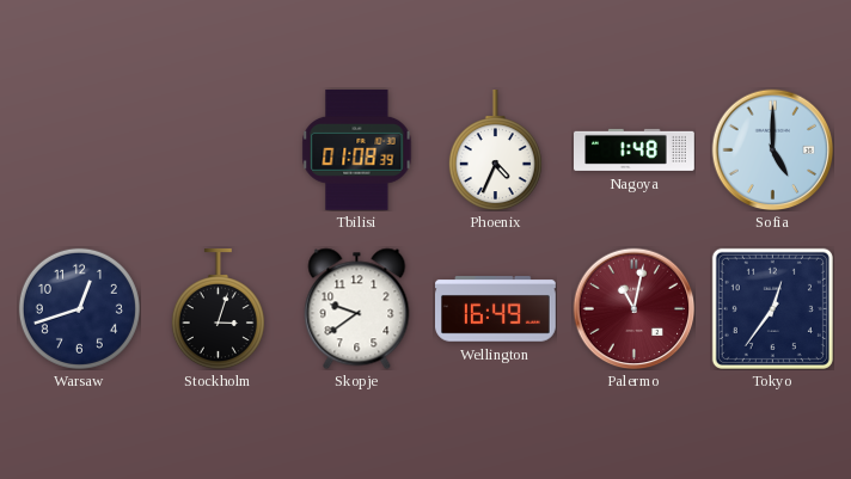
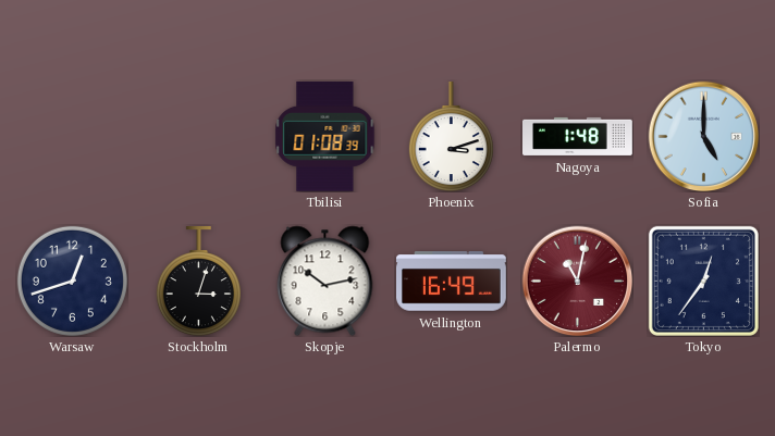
Phoenix: 4:34 -> 3:12 (451, 137)
Skopje: 9:39 -> 10:13 (325, 281)
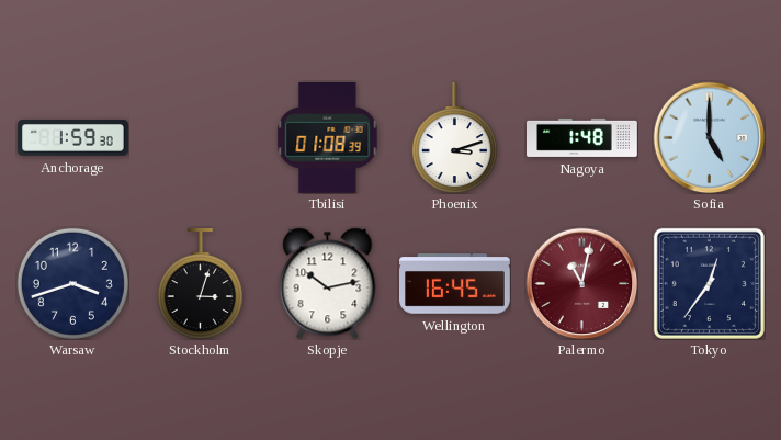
Anchorage: none -> 1:59 (73, 138)
Warsaw: 12:42 -> 3:42 (72, 283)
Wellington: 16:49 -> 16:45 (455, 284)
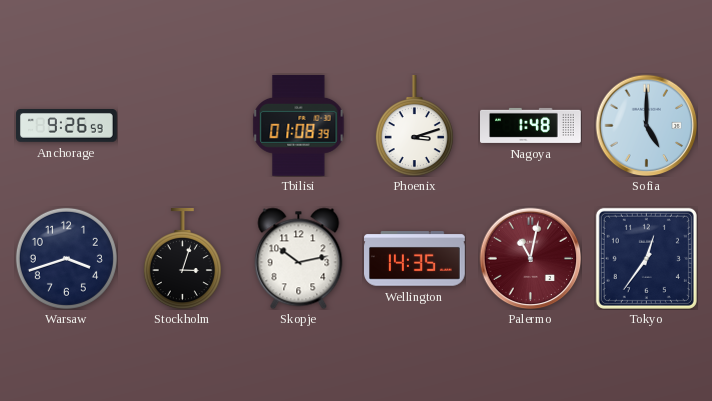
Anchorage: 1:59 -> 9:26 (67, 126)
Wellington: 16:45 -> 14:35 (415, 259)
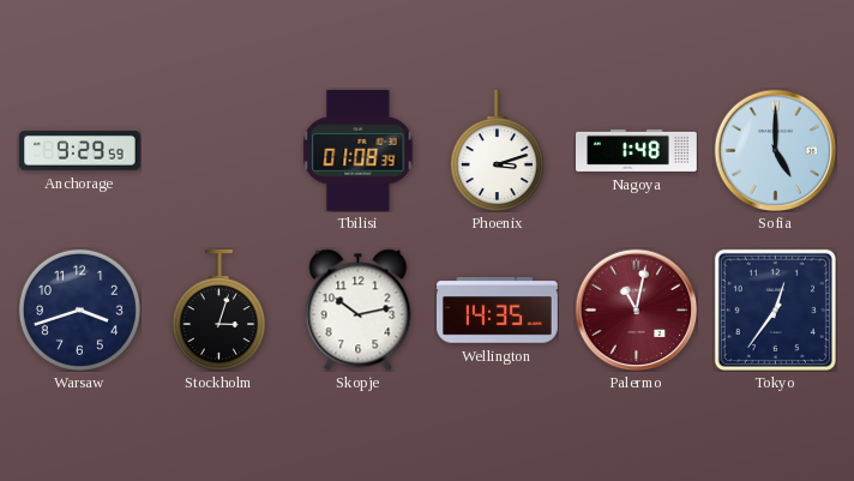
Anchorage: 9:26 -> 9:29 (80, 151)
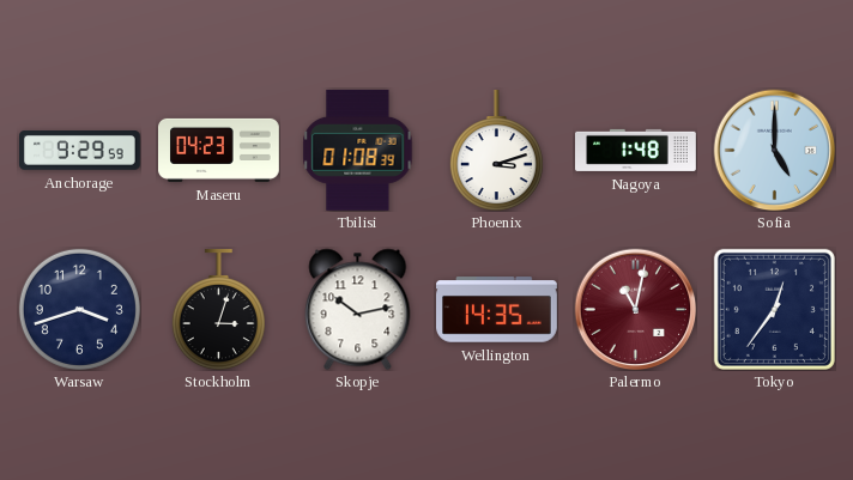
Maseru: none -> 04:23 (219, 150)
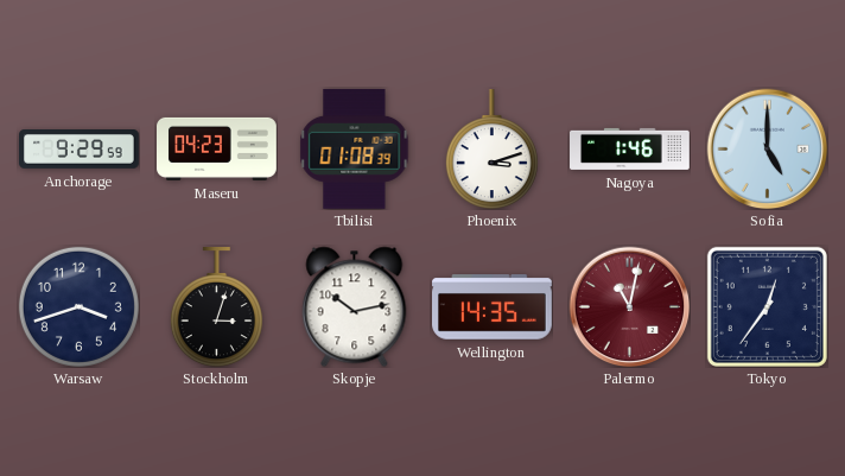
Nagoya: 1:48 -> 1:46 (630, 148)
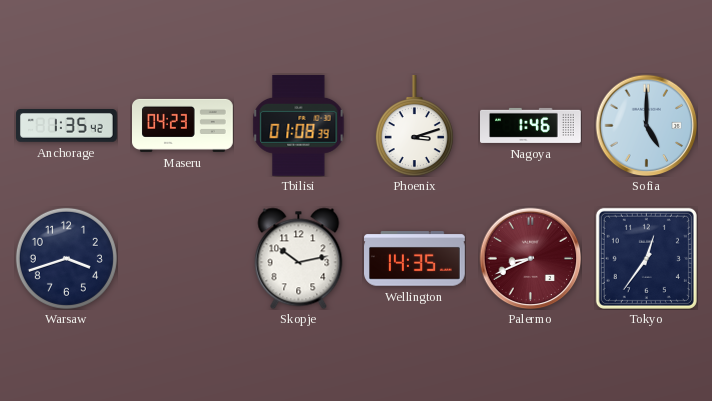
Anchorage: 9:29 -> 1:35 (67, 126)
Stockholm: 3:03 -> none (216, 307)
Palermo: 11:02 -> 8:41 (530, 258)
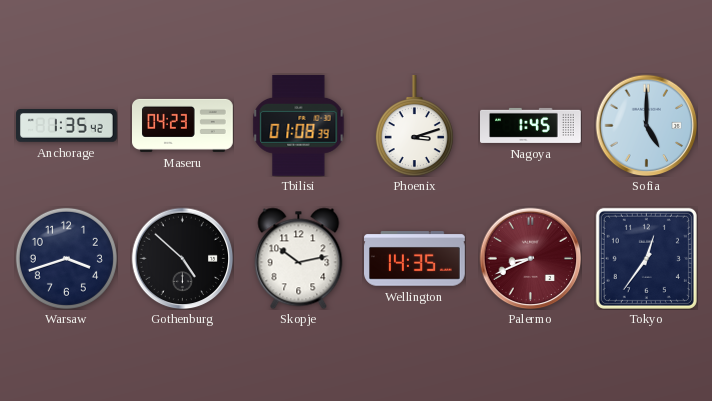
Nagoya: 1:46 -> 1:45 (531, 125)
Gothenburg: none -> 4:52 (182, 258)
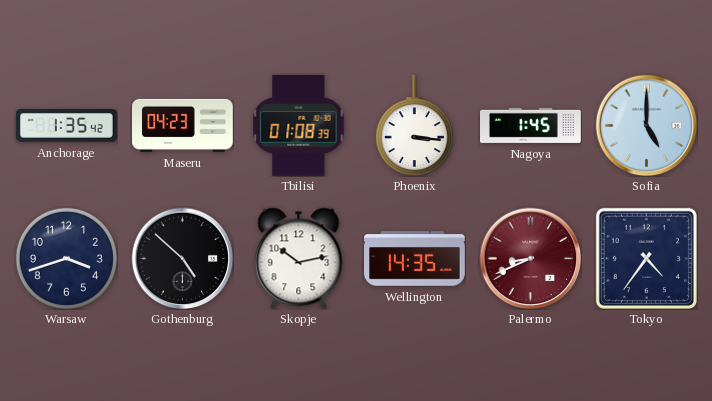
Phoenix: 3:12 -> 3:16 (414, 126)
Tokyo: 12:36 -> 4:36 (646, 258)
